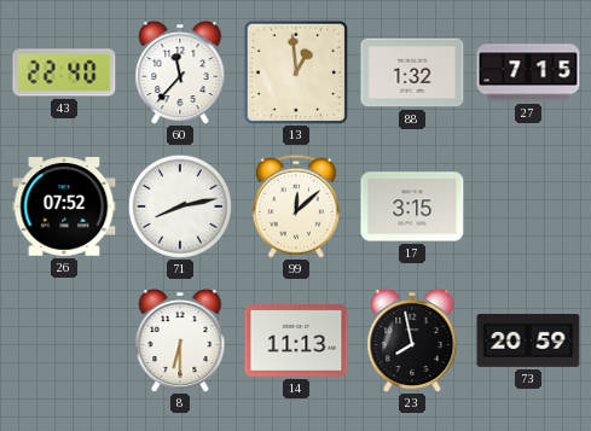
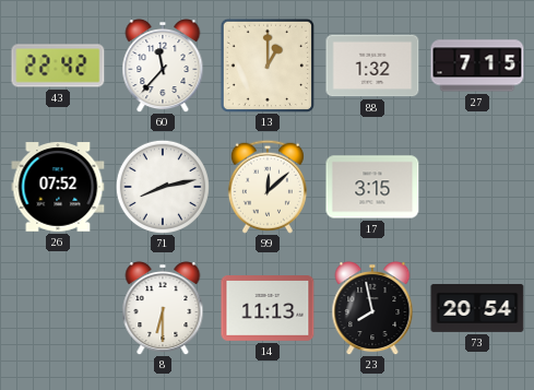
43: 22:40 -> 22:42 (58, 66)
13: 12:59 -> 1:00 (266, 64)
73: 20:59 -> 20:54 (477, 308)
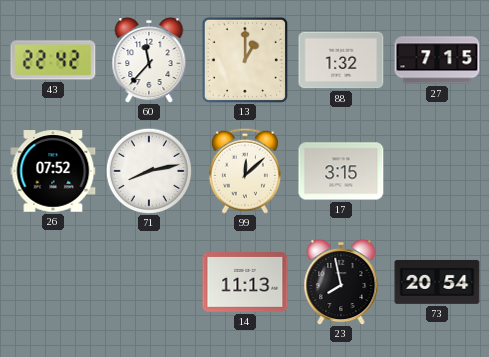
8: 6:30 -> none (163, 309)
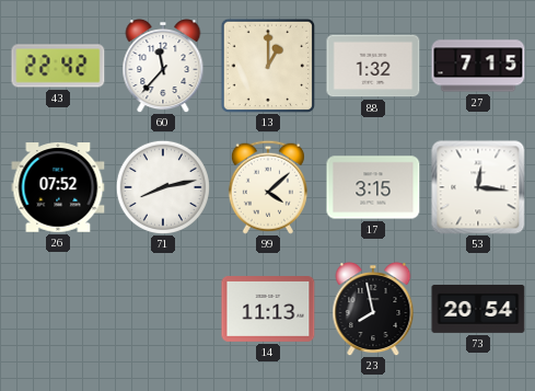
99: 12:08 -> 4:08 (268, 187)
53: none -> 12:16 (478, 187)
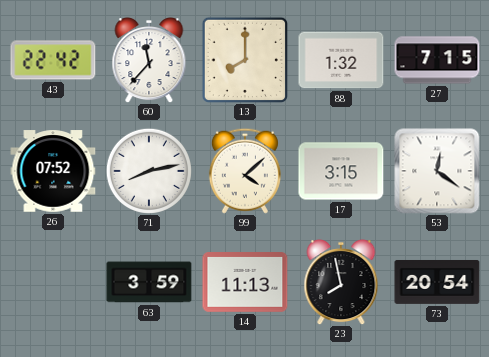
13: 1:00 -> 8:00 (244, 59)
53: 12:16 -> 12:21 (437, 171)
63: none -> 3:59 (149, 282)
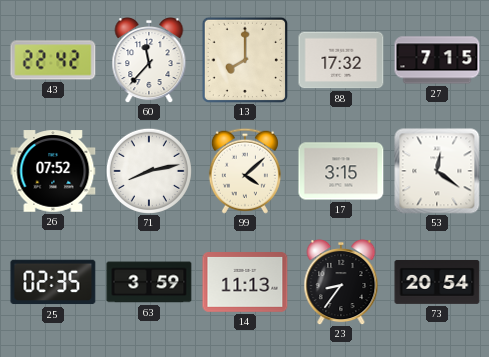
88: 1:32 -> 17:32 (341, 60)
25: none -> 02:35 (53, 282)
23: 7:58 -> 8:36 (341, 283)
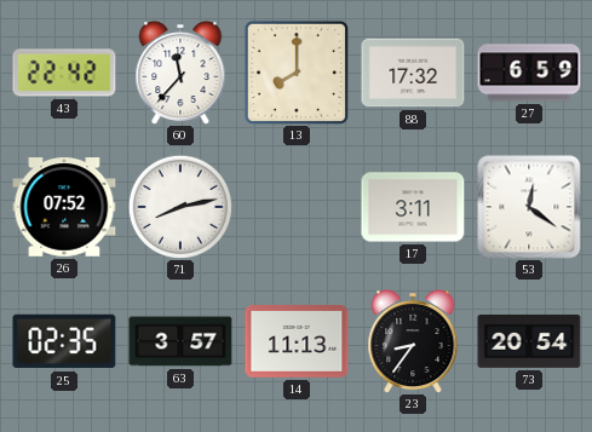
27: 7:15 -> 6:59 (529, 73)
99: 4:08 -> none (245, 171)
17: 3:15 -> 3:11 (413, 207)
63: 3:59 -> 3:57 (180, 341)
